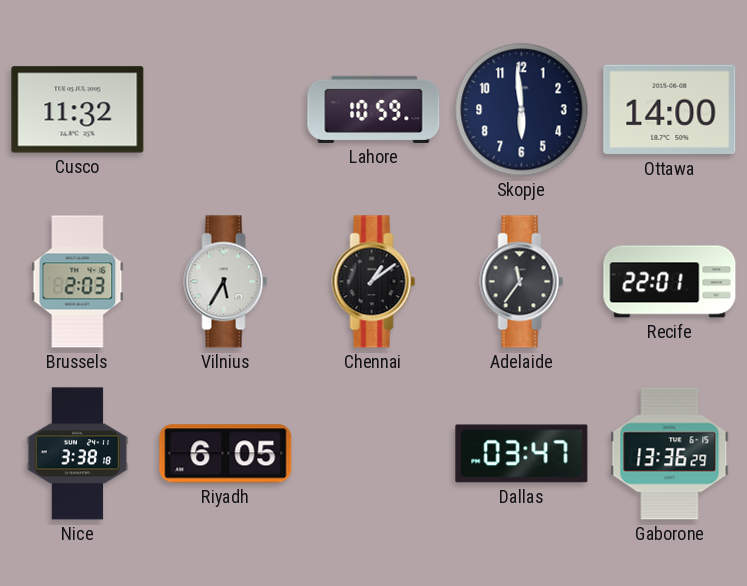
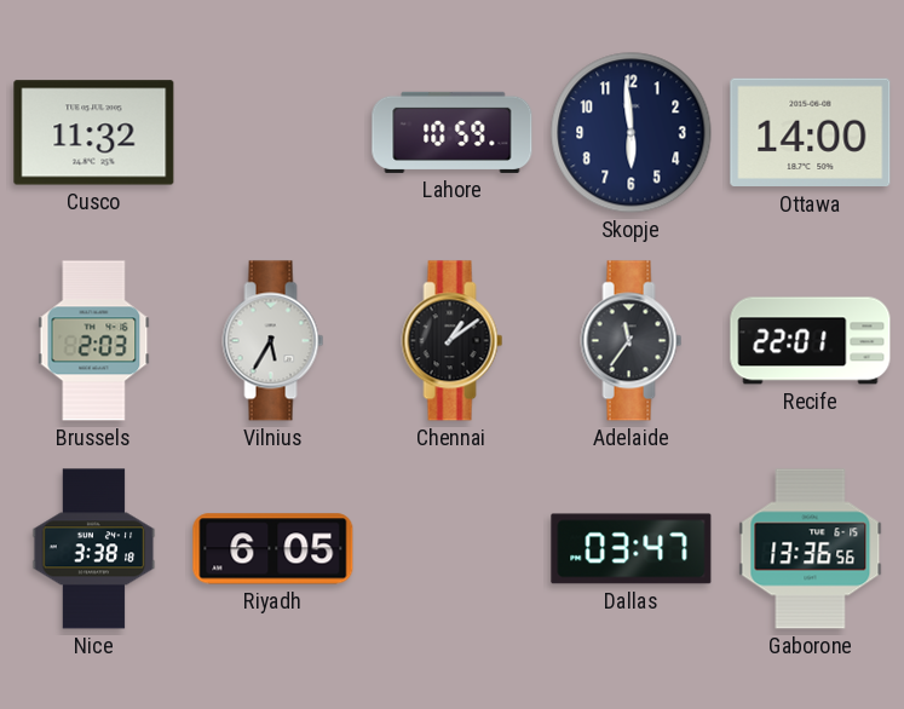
Gaborone: 13:36:29 -> 13:36:56 (811, 549)
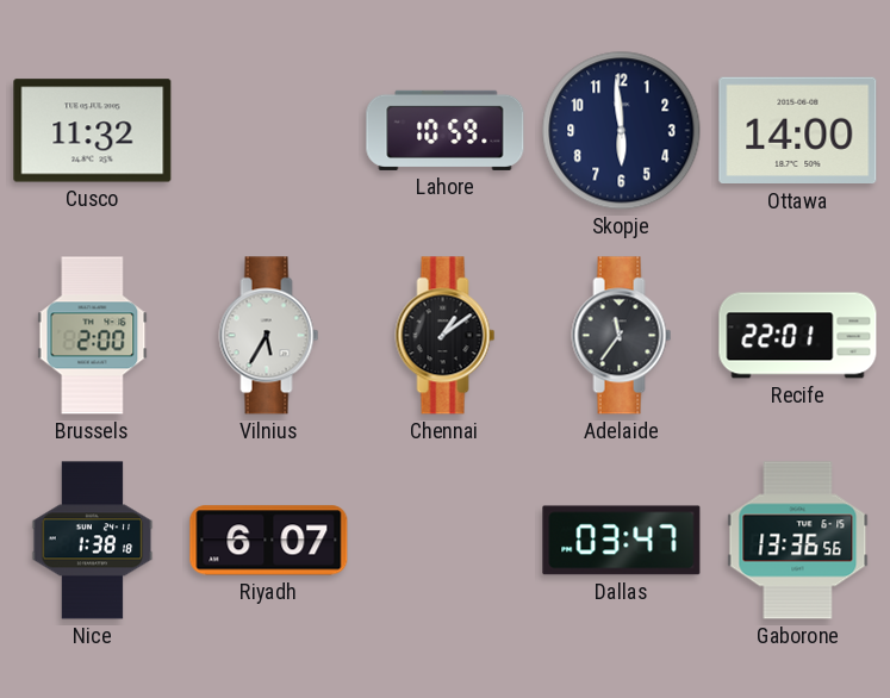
Brussels: 2:03 -> 2:00 (93, 336)
Nice: 3:38 -> 1:38 (93, 541)
Riyadh: 6:05 -> 6:07 (269, 541)
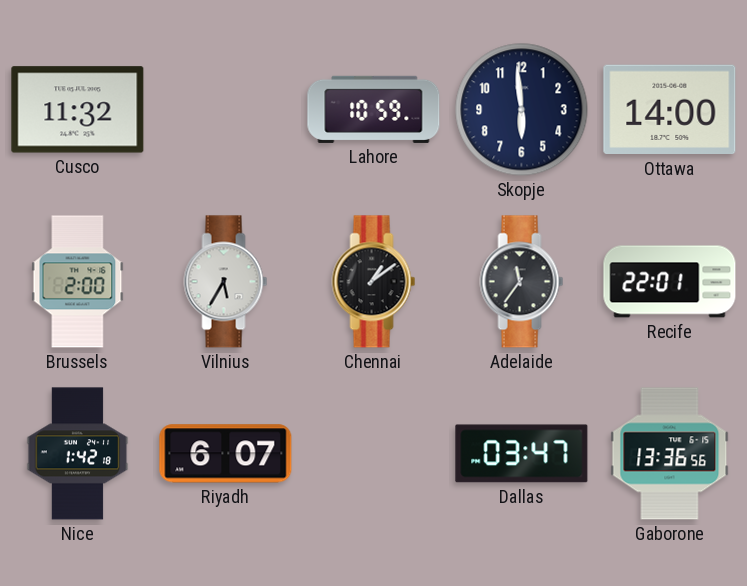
Nice: 1:38 -> 1:42 (78, 454)
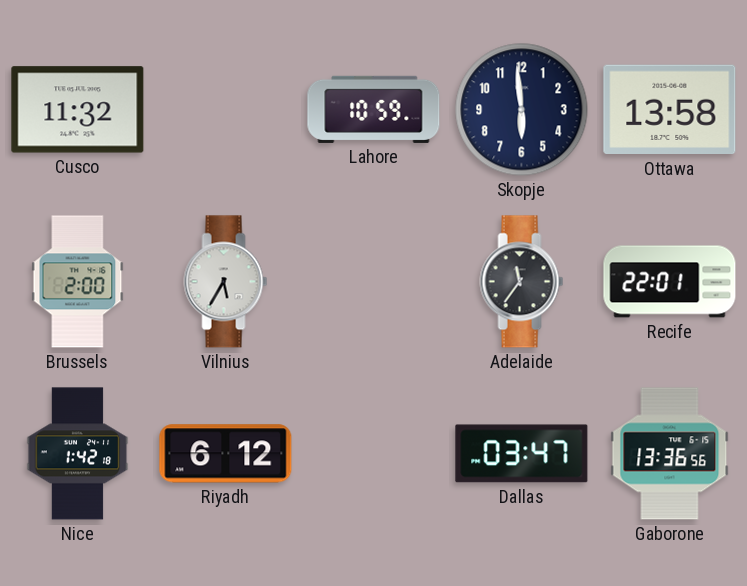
Ottawa: 14:00 -> 13:58 (670, 110)
Chennai: 1:09 -> none (374, 282)
Riyadh: 6:07 -> 6:12 (226, 454)
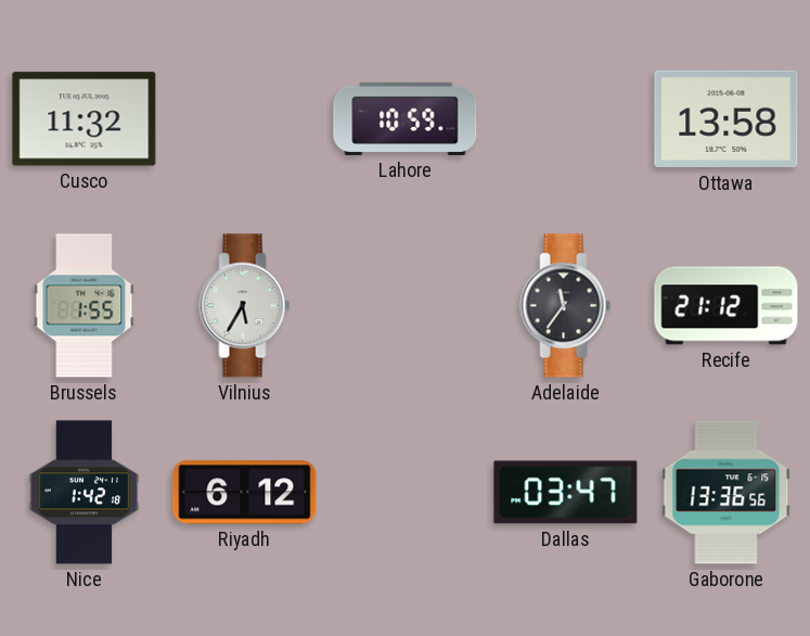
Skopje: 5:59 -> none (522, 110)
Brussels: 2:00 -> 1:55 (85, 306)
Recife: 22:01 -> 21:12 (727, 306)
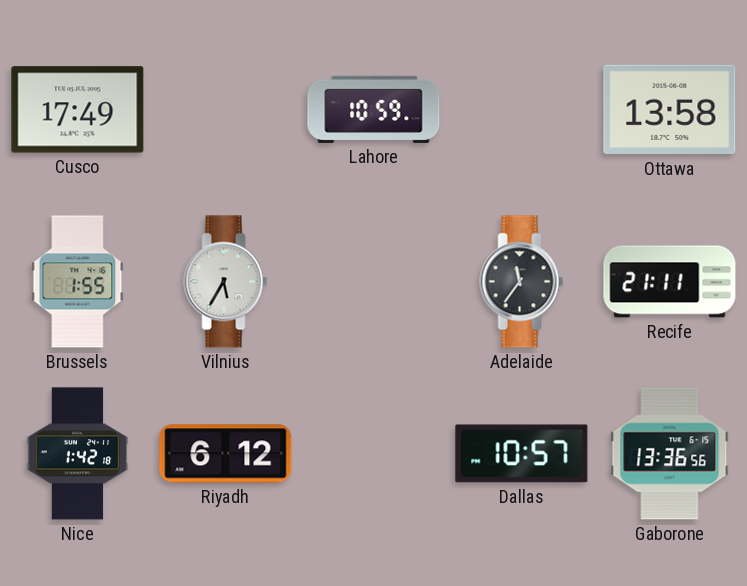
Cusco: 11:32 -> 17:49 (78, 110)
Recife: 21:12 -> 21:11 (670, 282)
Dallas: 03:47 -> 10:57 (522, 454)
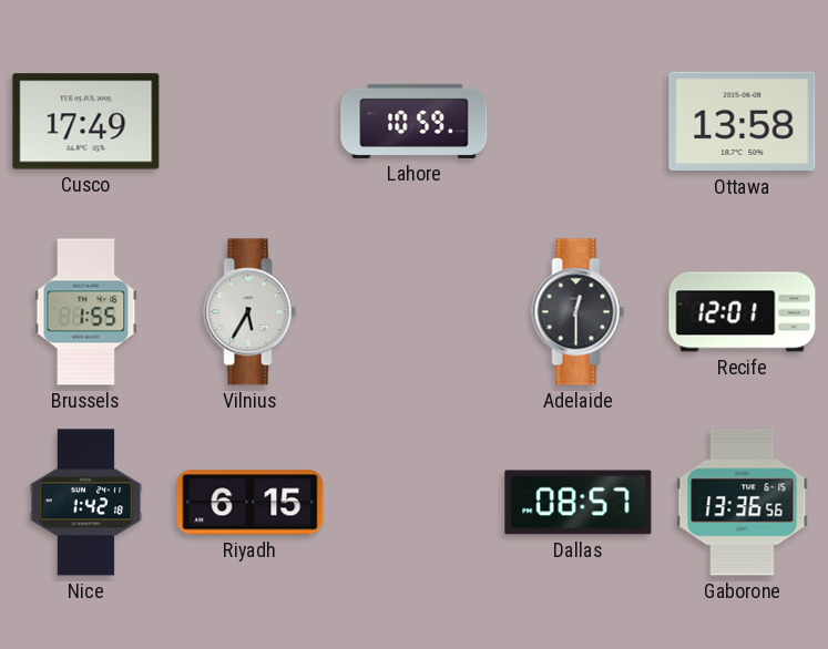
Adelaide: 11:36 -> 12:30 (579, 312)
Recife: 21:11 -> 12:01 (743, 312)
Riyadh: 6:12 -> 6:15 (251, 503)
Dallas: 10:57 -> 08:57 (579, 503)
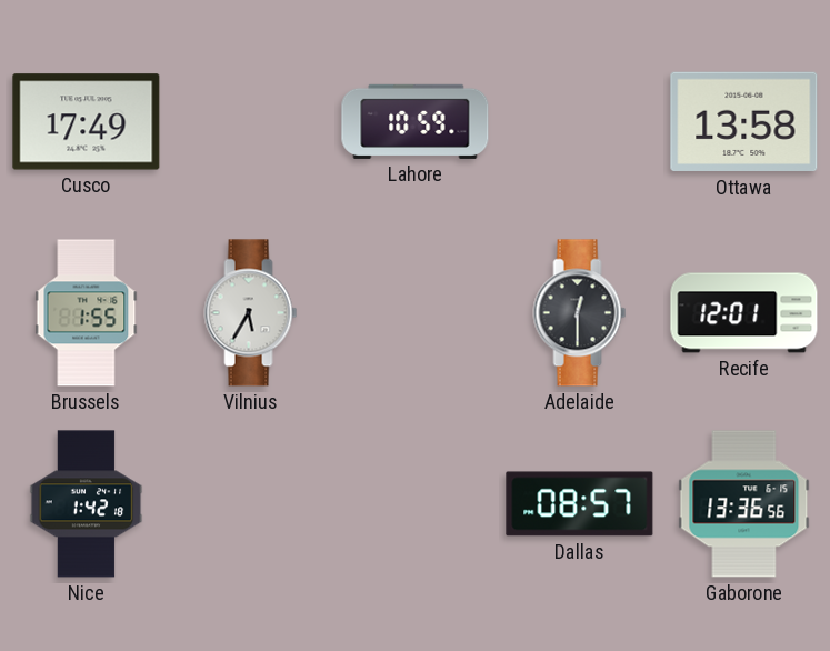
Riyadh: 6:15 -> none (251, 503)
